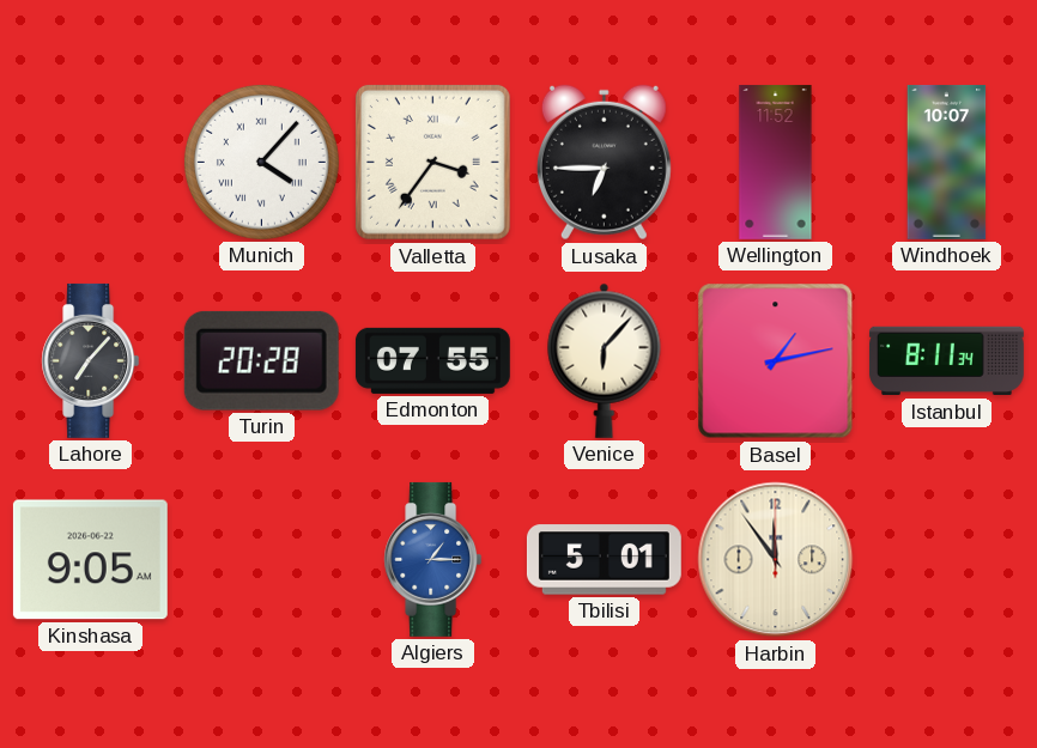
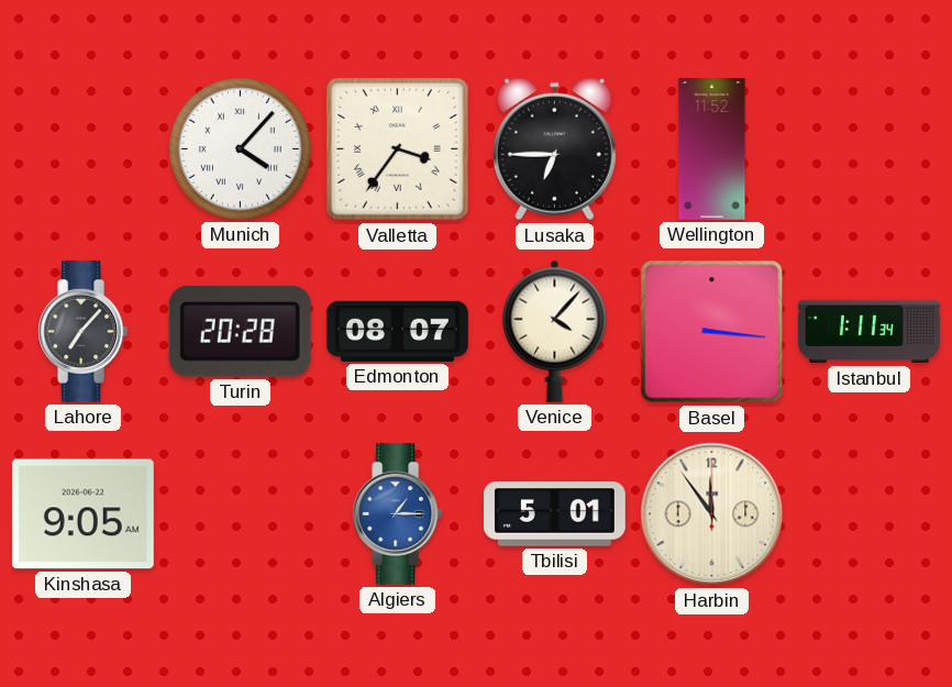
Windhoek: 10:07 -> none (947, 162)
Edmonton: 07:55 -> 08:07 (397, 331)
Venice: 6:07 -> 4:07 (555, 331)
Basel: 1:13 -> 3:16 (712, 332)
Istanbul: 8:11 -> 1:11 (868, 332)
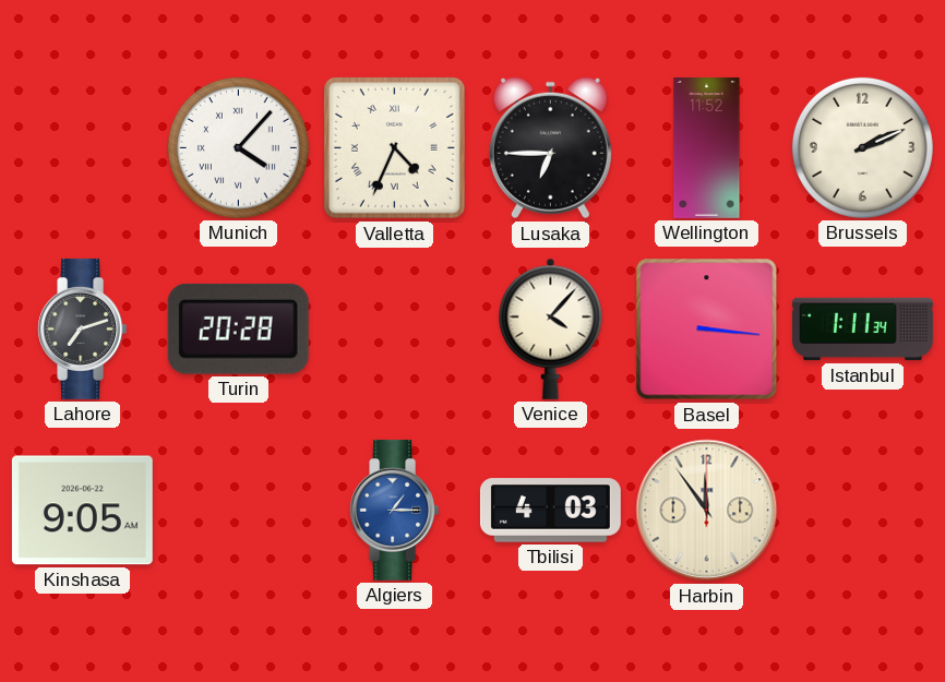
Valletta: 3:36 -> 4:34 (394, 147)
Brussels: none -> 2:11 (862, 147)
Lahore: 7:07 -> 7:12 (83, 328)
Edmonton: 08:07 -> none (397, 331)
Tbilisi: 5:01 -> 4:03 (550, 511)
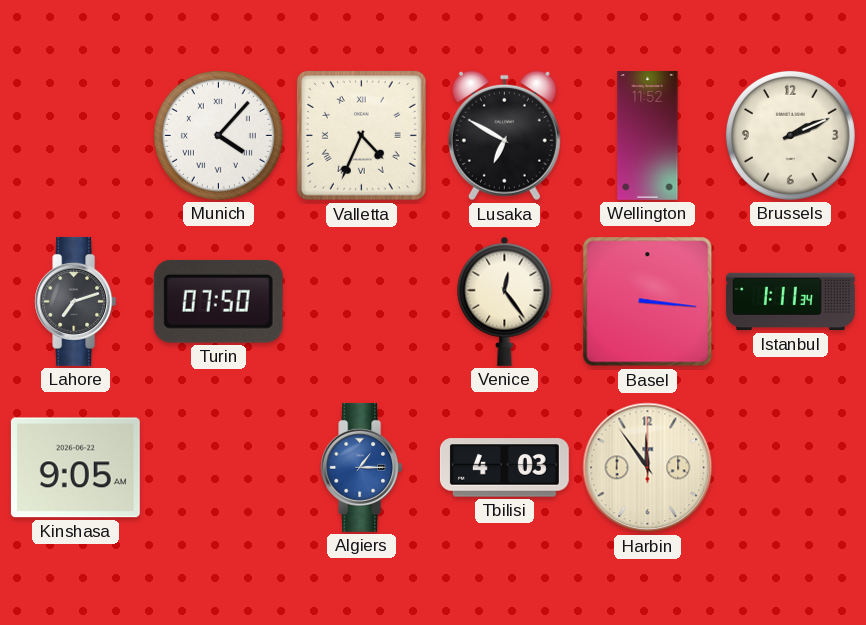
Lusaka: 6:45 -> 6:50 (504, 136)
Turin: 20:28 -> 07:50 (218, 301)
Venice: 4:07 -> 12:24 (505, 301)
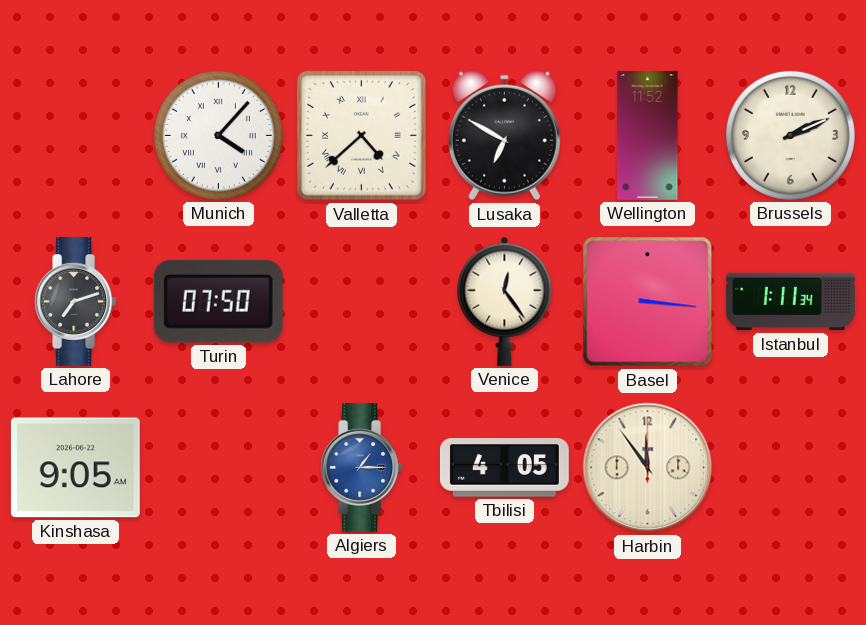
Valletta: 4:34 -> 4:38 (361, 135)
Tbilisi: 4:03 -> 4:05 (504, 468)
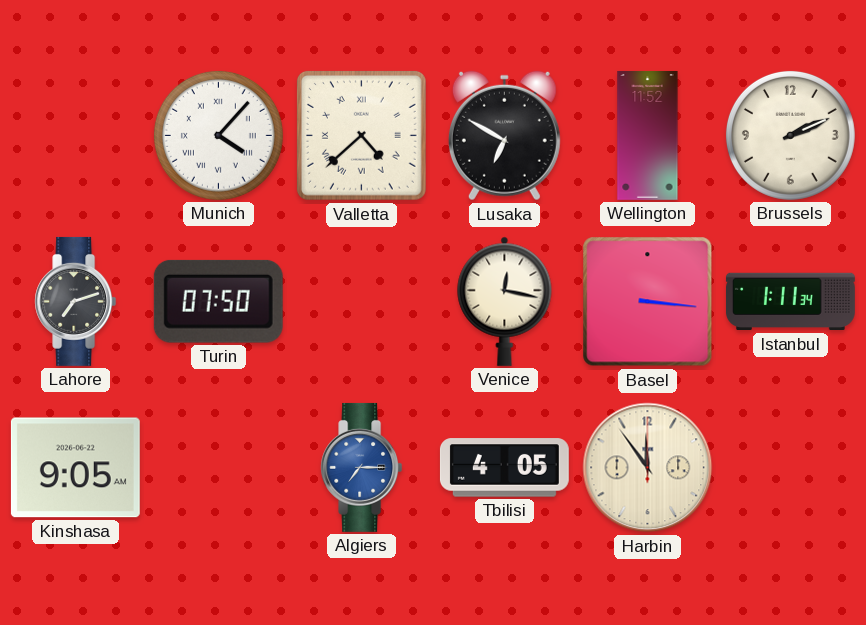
Venice: 12:24 -> 12:17 (505, 301)
Algiers: 1:15 -> 7:15 (362, 467)
